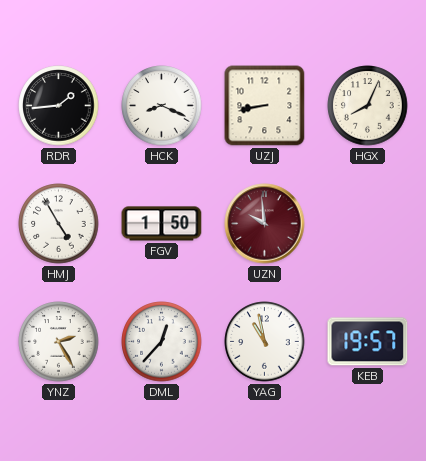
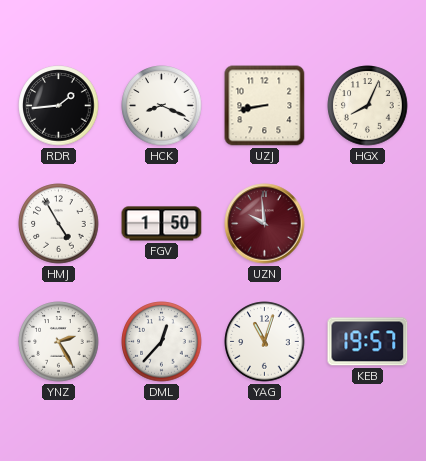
YAG: 10:58 -> 11:03 (265, 342)
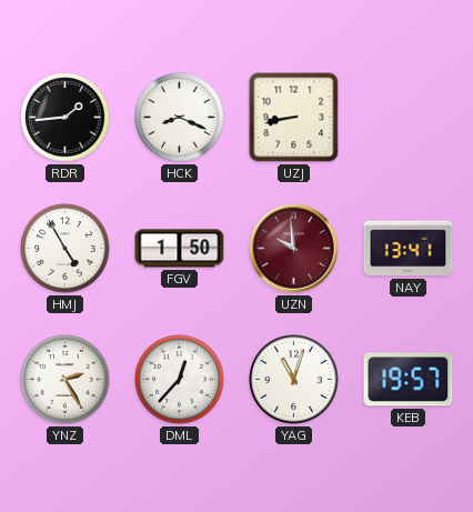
HGX: 8:04 -> none (368, 106)
NAY: none -> 13:41 (409, 249)
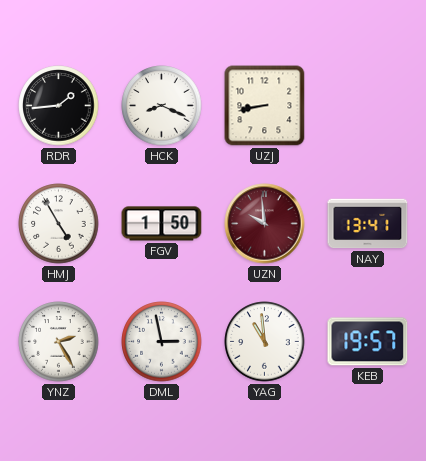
DML: 12:37 -> 2:58 (162, 342)
YAG: 11:03 -> 10:59 (265, 342)
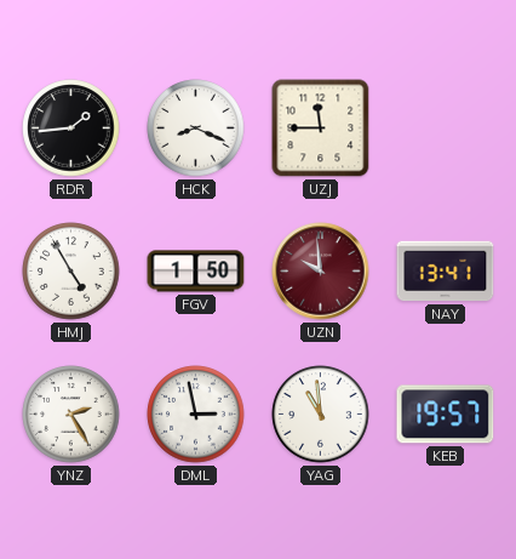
UZJ: 8:43 -> 11:45 (321, 129)
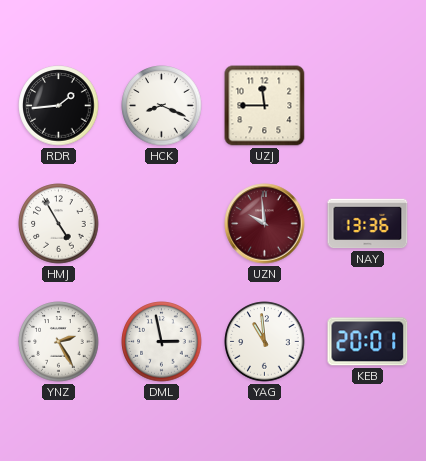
FGV: 1:50 -> none (196, 272)
NAY: 13:41 -> 13:36 (368, 224)
KEB: 19:57 -> 20:01 (368, 342)
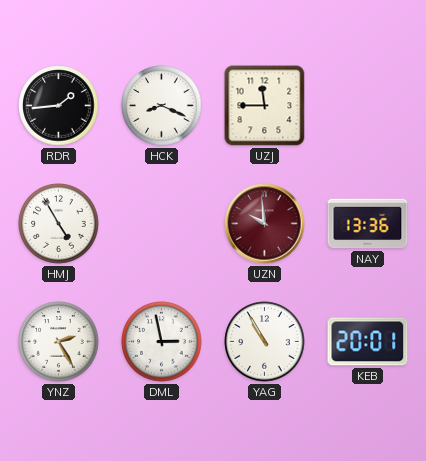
YAG: 10:59 -> 10:55 (265, 342)
